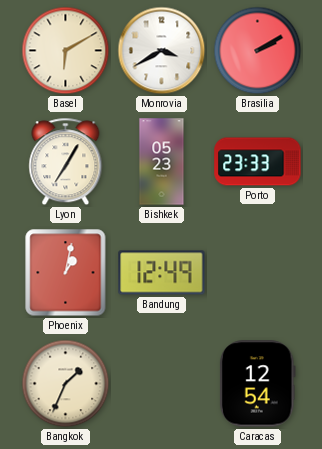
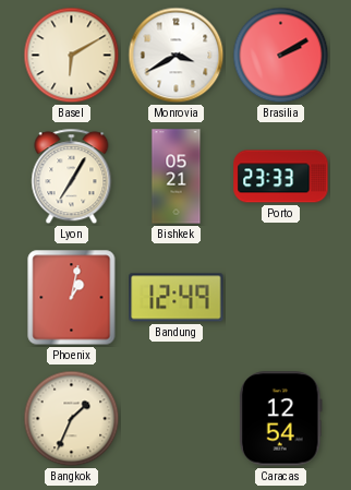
Bishkek: 05:23 -> 05:21 (177, 177)
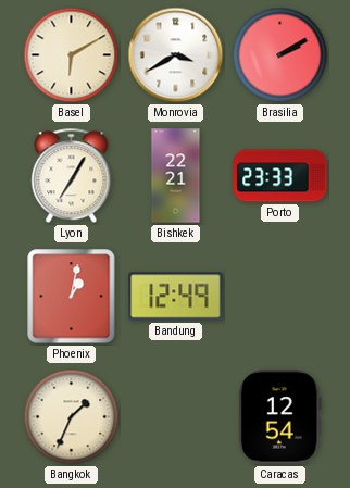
Bishkek: 05:21 -> 22:21 (176, 176)
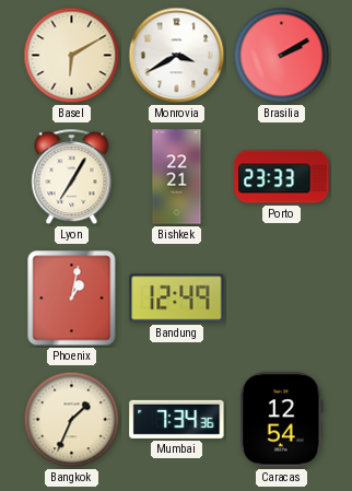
Mumbai: none -> 7:34 (177, 419)
